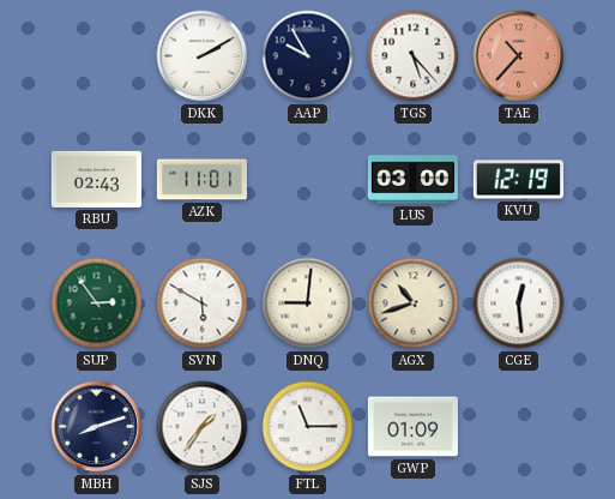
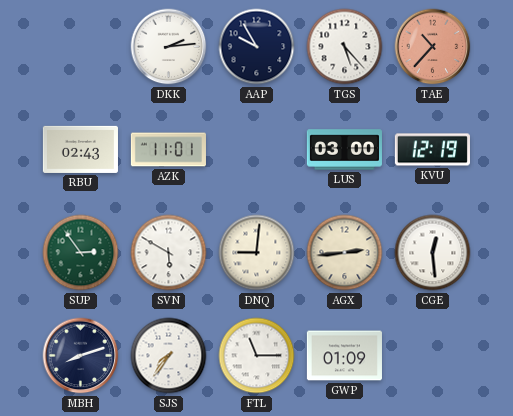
DKK: 2:10 -> 2:14 (169, 47)
AGX: 10:42 -> 2:44 (345, 253)
SJS: 1:36 -> 7:36 (169, 356)
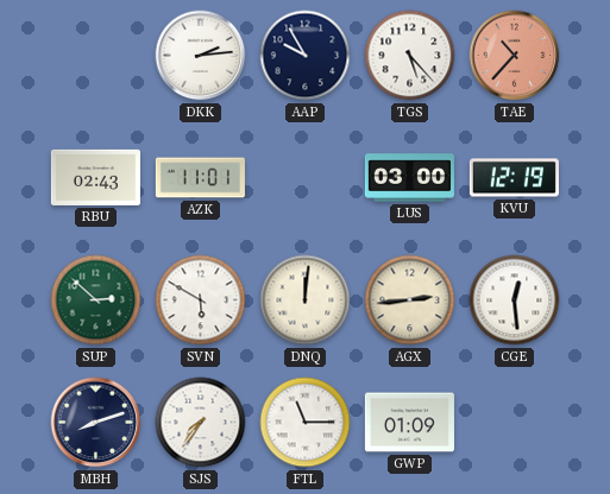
SUP: 2:54 -> 2:52 (96, 300)
DNQ: 9:01 -> 12:01 (306, 300)
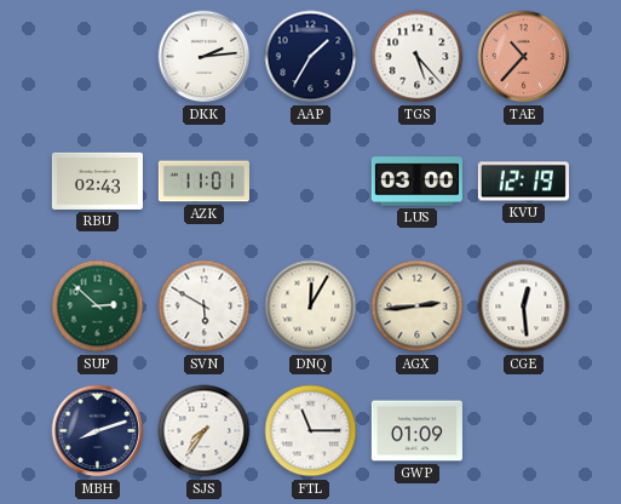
AAP: 9:55 -> 1:35 (311, 57)
DNQ: 12:01 -> 12:05 (311, 307)
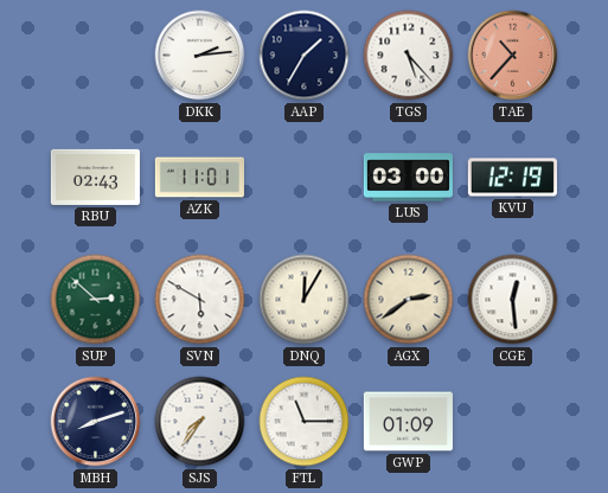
AGX: 2:44 -> 2:39 (409, 300)
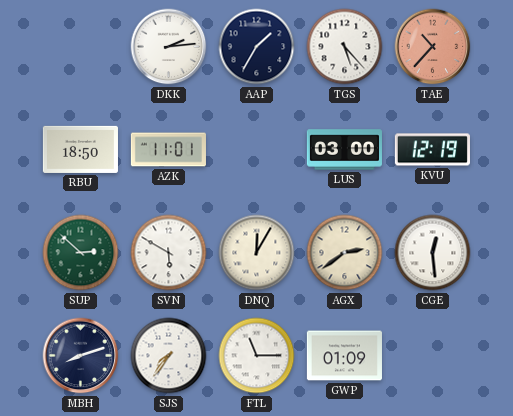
RBU: 02:43 -> 18:50 (80, 149)
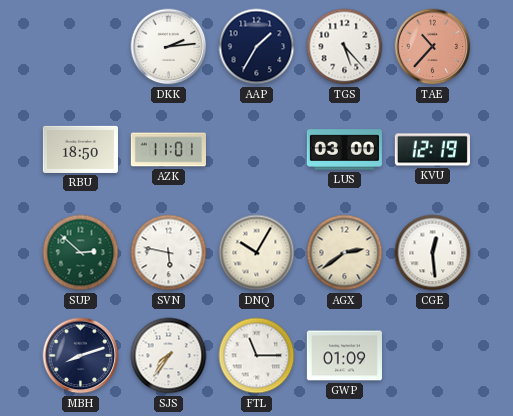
SVN: 5:50 -> 5:47 (169, 253)
DNQ: 12:05 -> 10:05 (257, 253)
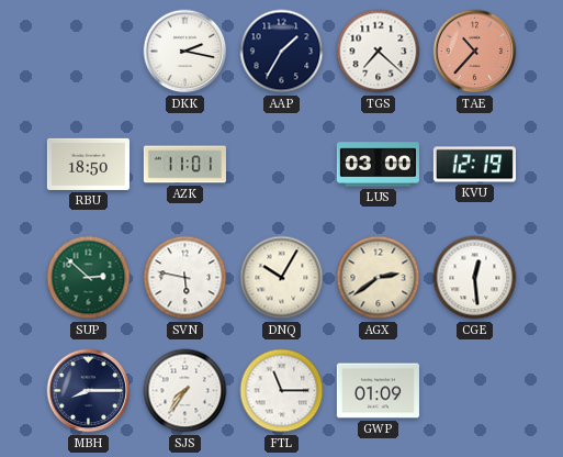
DKK: 2:14 -> 2:17 (185, 52)
TGS: 5:23 -> 7:22 (379, 52)
MBH: 8:12 -> 8:15 (89, 391)
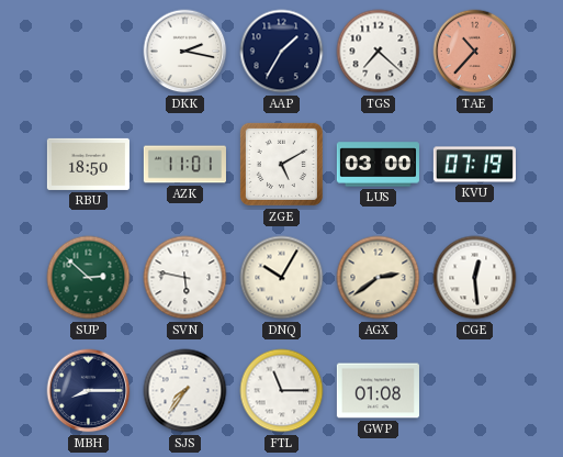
ZGE: none -> 5:10 (281, 164)
KVU: 12:19 -> 07:19 (474, 165)
GWP: 01:09 -> 01:08 (378, 391)
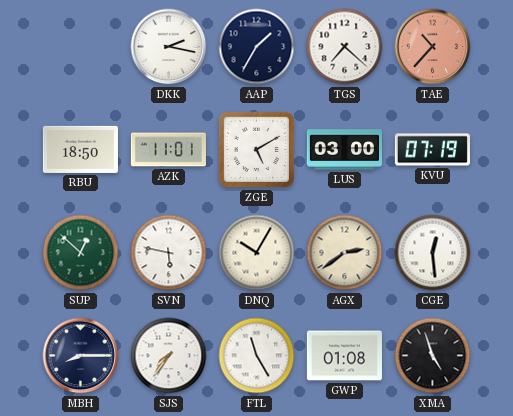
SUP: 2:52 -> 12:52 (81, 253)
FTL: 11:15 -> 11:25 (257, 356)
XMA: none -> 4:57 (433, 356)
